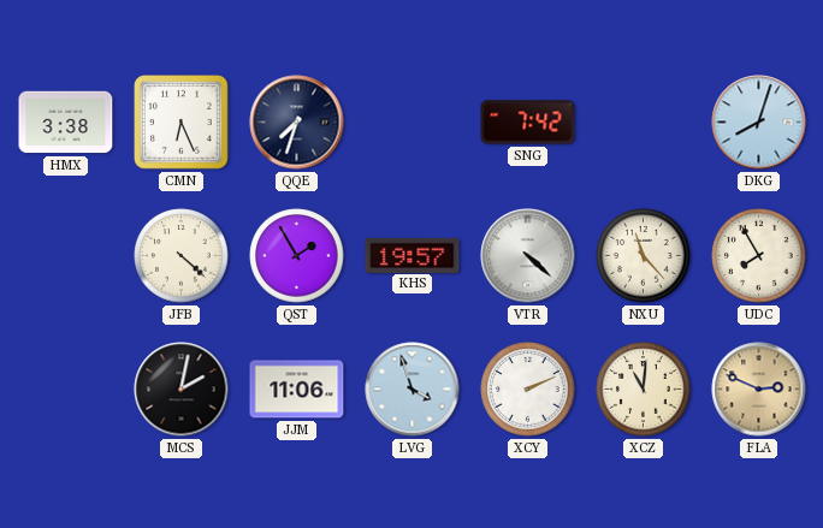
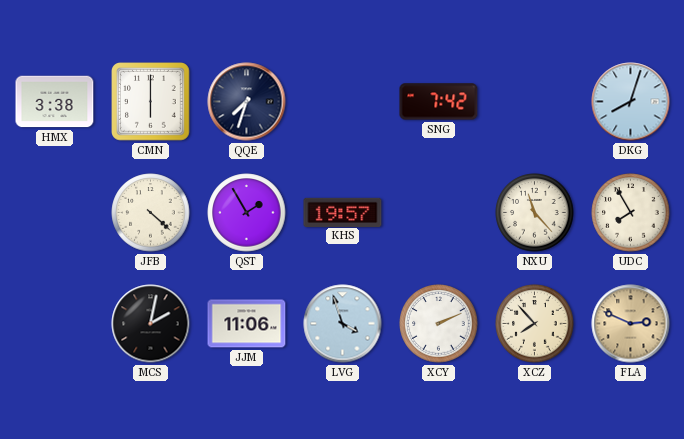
CMN: 6:26 -> 6:00 (151, 102)
VTR: 4:22 -> none (528, 256)
XCZ: 11:01 -> 7:53 (535, 324)
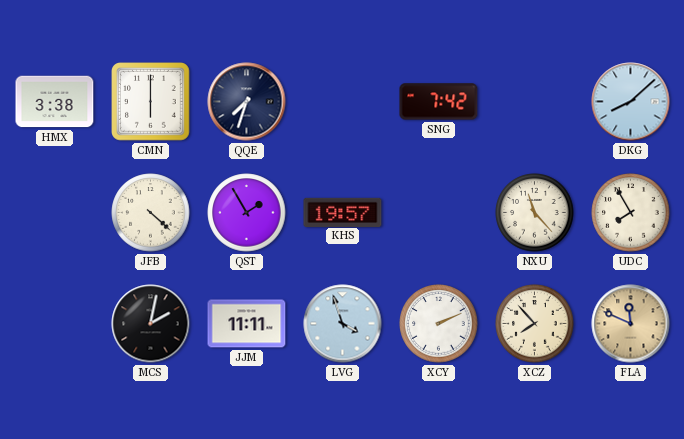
DKG: 8:03 -> 8:08 (631, 102)
JJM: 11:06 -> 11:11 (247, 324)
FLA: 2:49 -> 11:49 (631, 324)
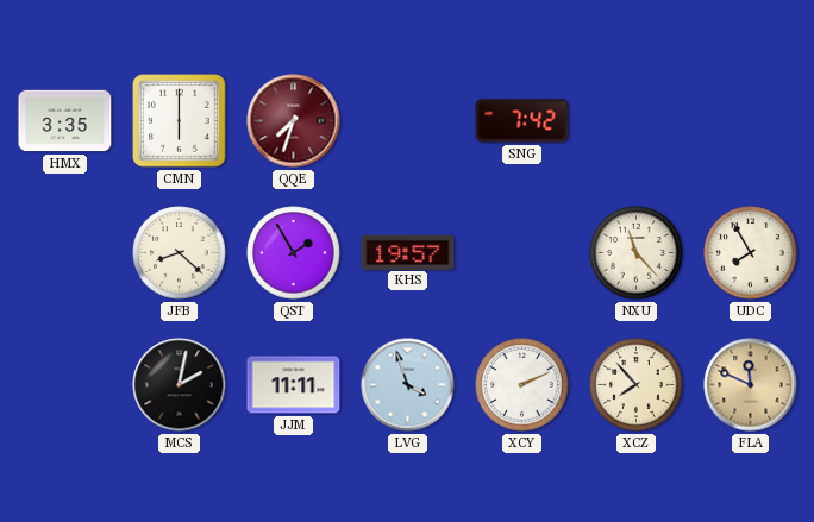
HMX: 3:38 -> 3:35 (65, 121)
QQE dial: navy -> burgundy (294, 121)
DKG: 8:08 -> none (631, 102)
JFB: 4:22 -> 8:22 (180, 253)
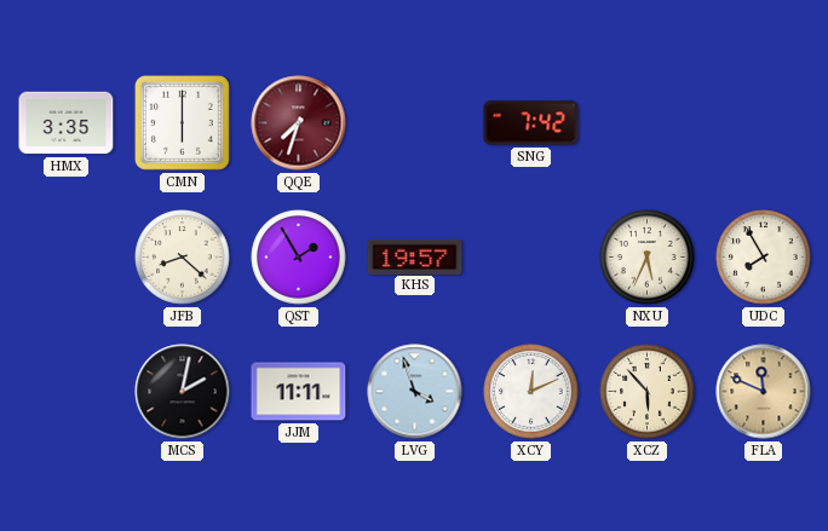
NXU: 11:23 -> 5:34 (648, 258)
XCY: 2:11 -> 12:11 (531, 392)
XCZ: 7:53 -> 5:53 (648, 392)
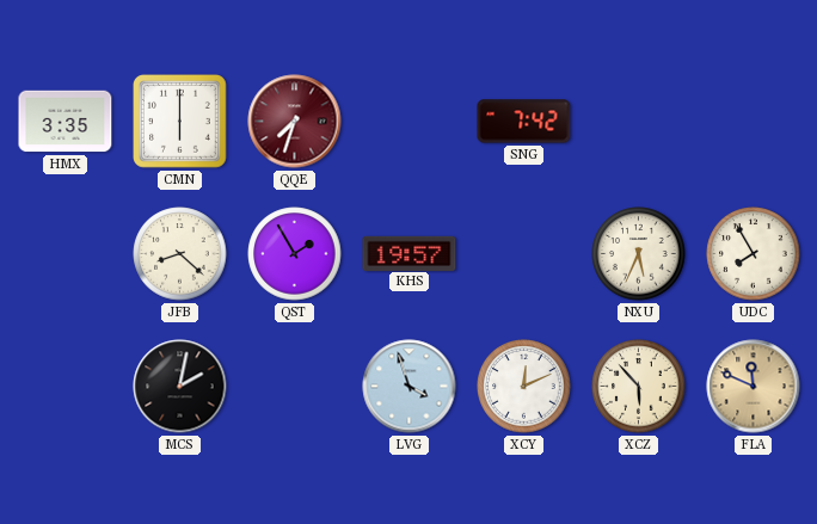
JJM: 11:11 -> none (299, 392)
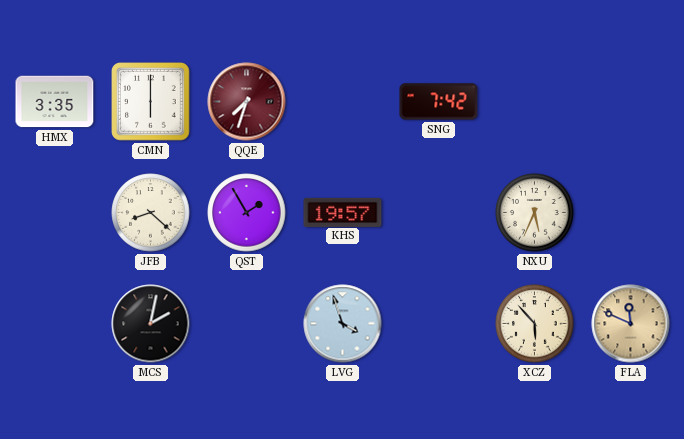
UDC: 7:55 -> none (754, 254)
XCY: 12:11 -> none (524, 387)
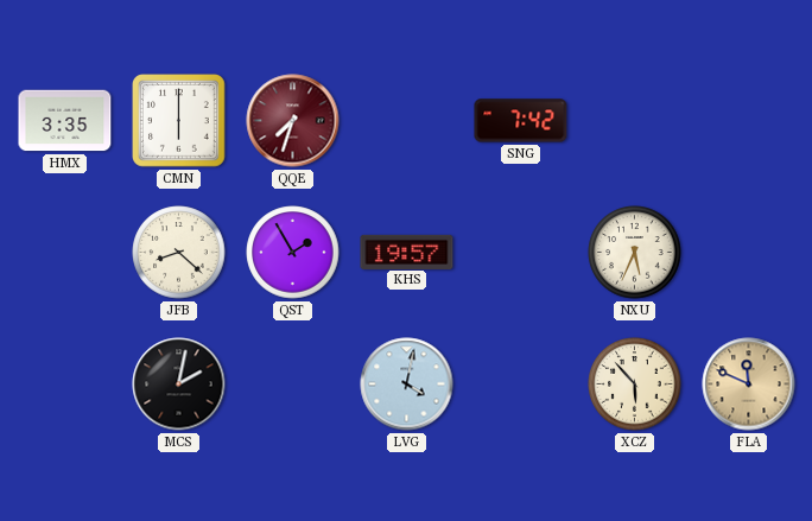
LVG: 3:57 -> 4:02 (407, 385)
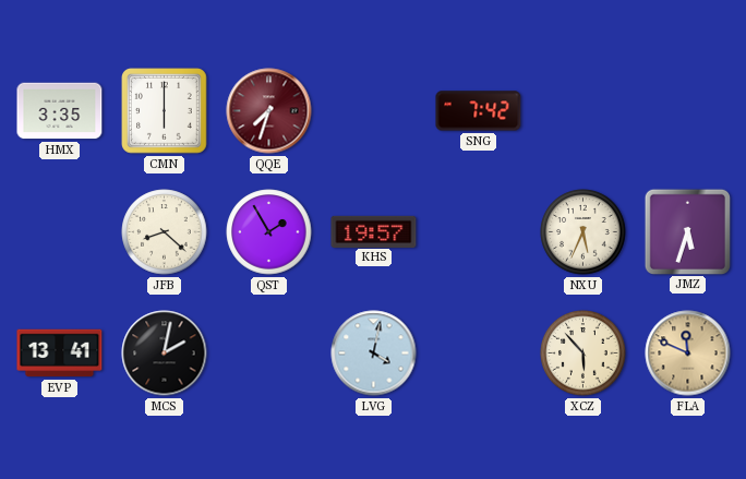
JMZ: none -> 5:33 (687, 231)
EVP: none -> 13:41 (60, 354)
